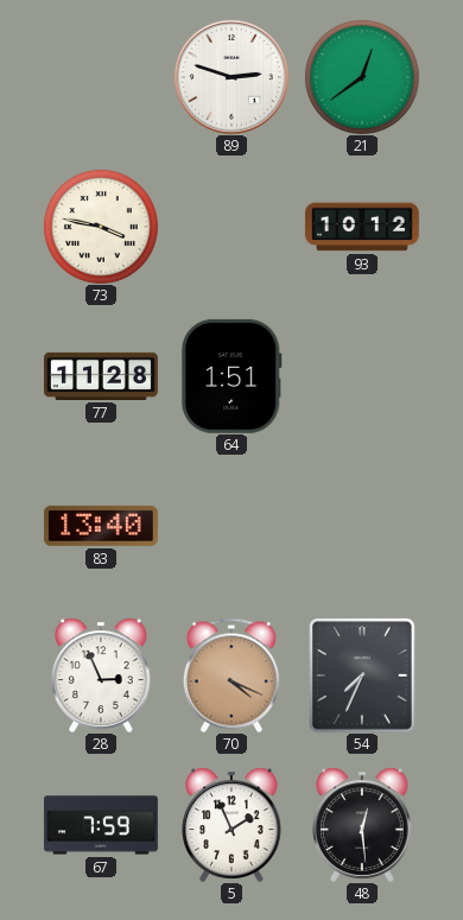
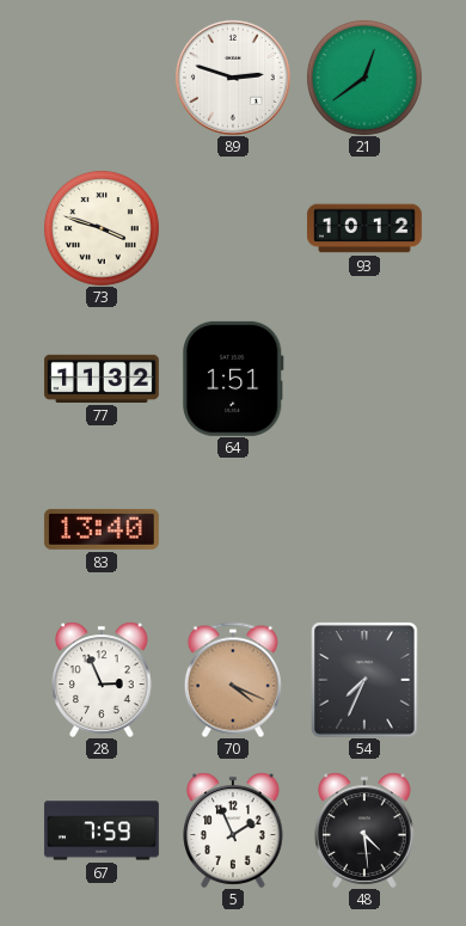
73: 3:47 -> 3:48 (102, 228)
77: 11:28 -> 11:32 (102, 379)
48: 12:29 -> 4:29 (364, 830)
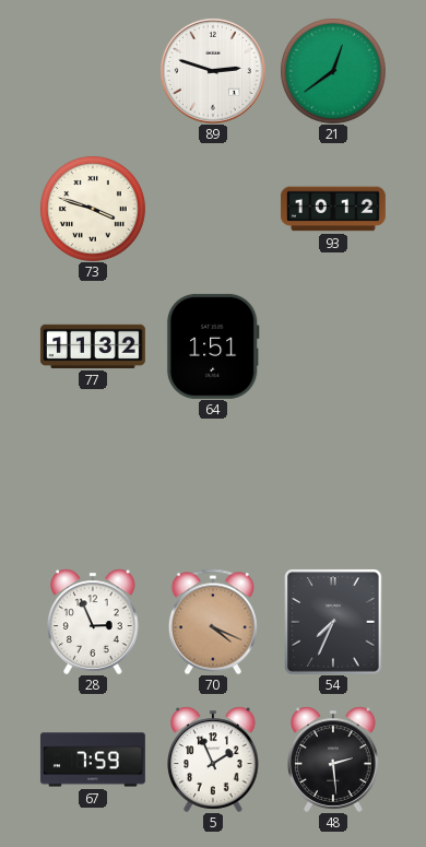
83: 13:40 -> none (102, 529)
48: 4:29 -> 2:29 (333, 760)
